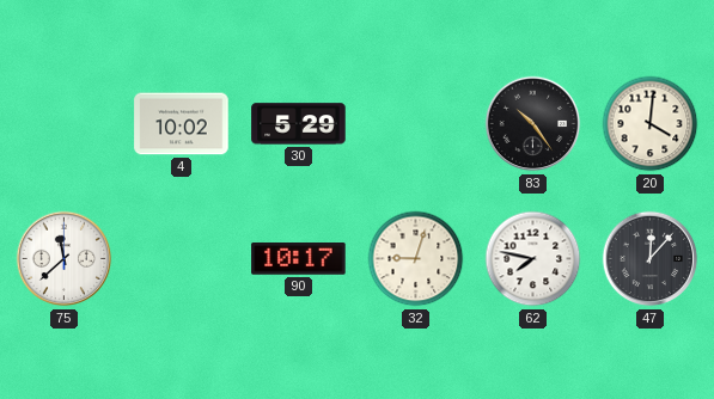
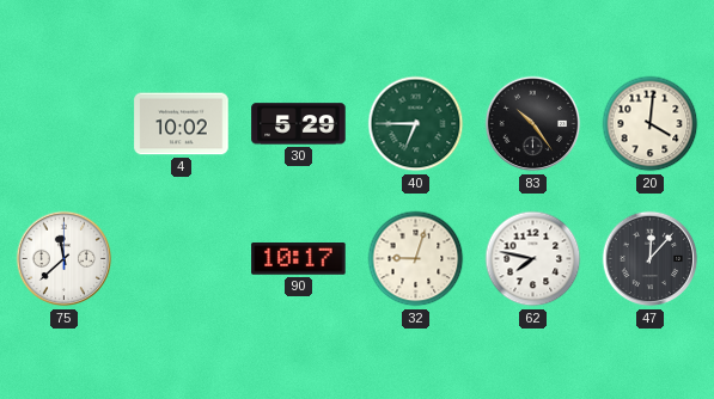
40: none -> 6:45 (416, 124)
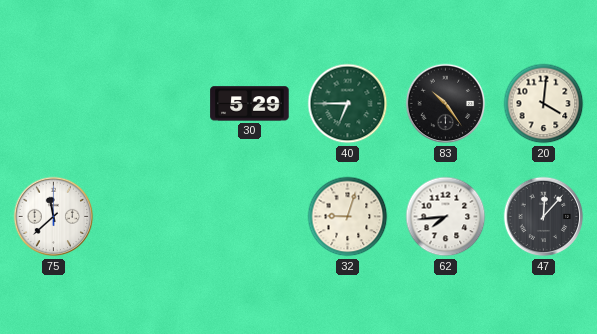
4: 10:02 -> none (182, 124)
90: 10:17 -> none (299, 259)
62: 7:47 -> 7:44 (446, 217)
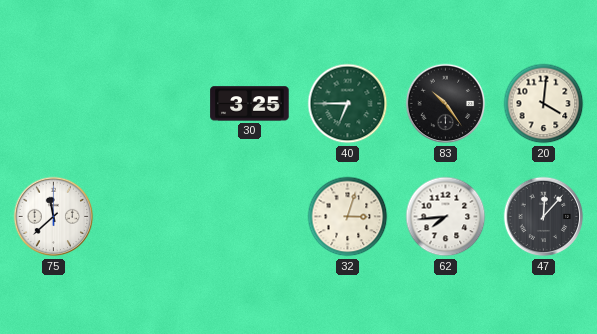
30: 5:29 -> 3:25 (250, 104)
32: 9:03 -> 3:03 (348, 217)
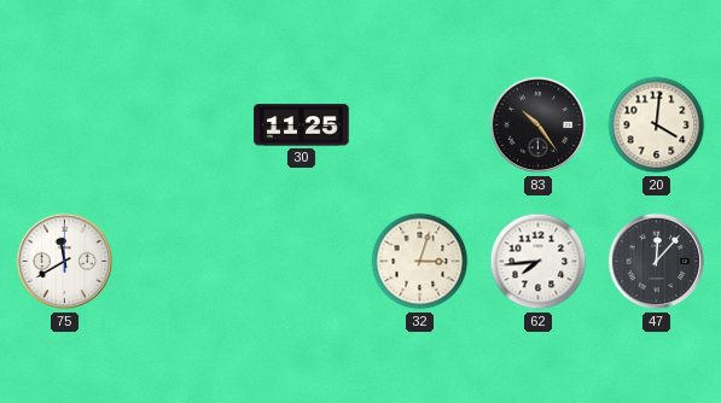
30: 3:25 -> 11:25 (302, 125)
40: 6:45 -> none (348, 104)
75: 11:38 -> 11:40 (65, 262)
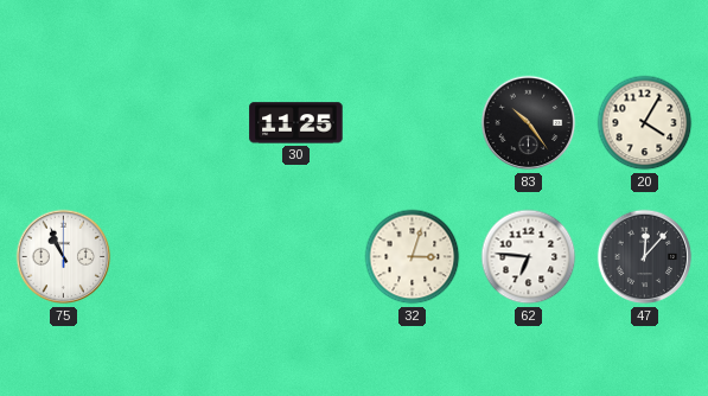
20: 4:01 -> 4:05 (645, 123)
75: 11:40 -> 10:56 (64, 257)
62: 7:44 -> 6:46 (529, 257)
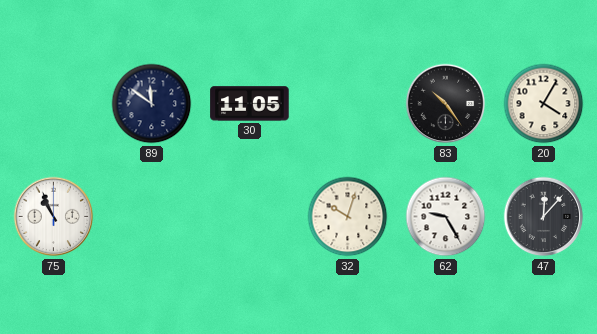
89: none -> 11:51 (152, 104)
30: 11:25 -> 11:05 (250, 104)
32: 3:03 -> 10:03 (348, 217)
62: 6:46 -> 9:25 (446, 217)
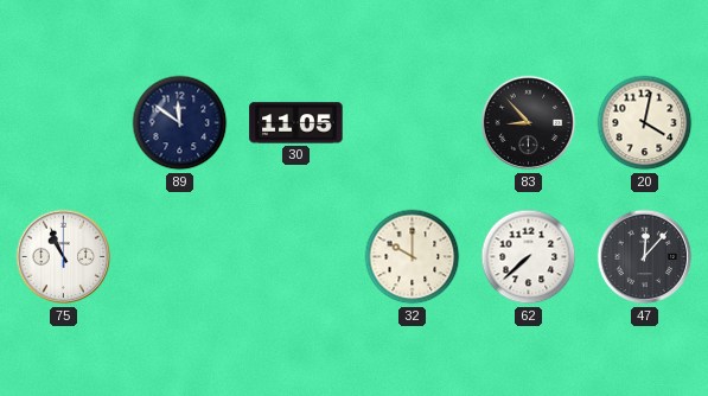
83: 10:24 -> 8:53 (529, 123)
20: 4:05 -> 4:02 (645, 123)
32: 10:03 -> 10:00 (413, 257)
62: 9:25 -> 7:38 (529, 257)
